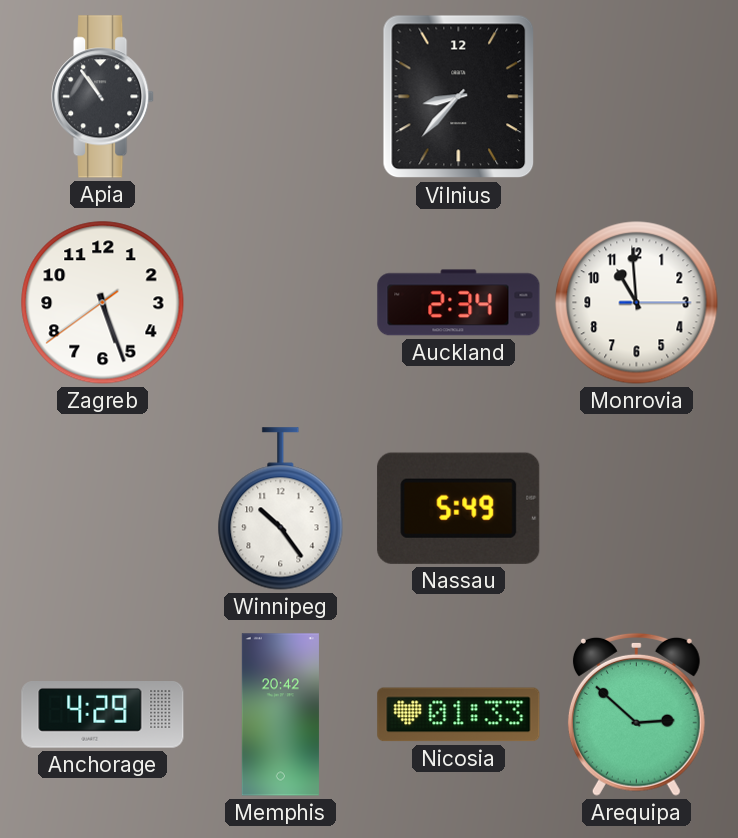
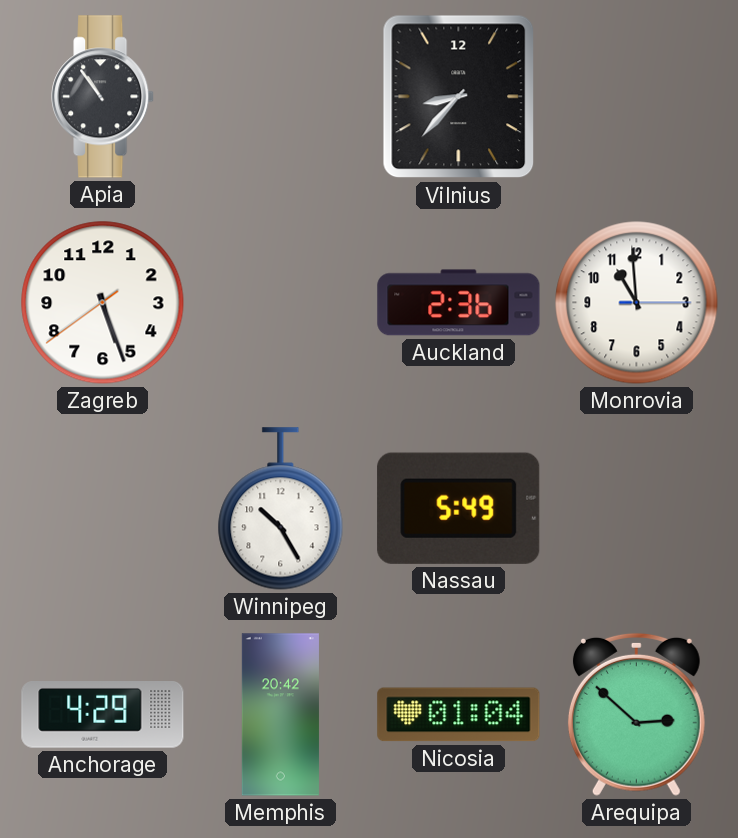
Auckland: 2:34 -> 2:36 (459, 303)
Winnipeg: 10:24 -> 10:25 (281, 509)
Nicosia: 01:33 -> 01:04 (459, 715)
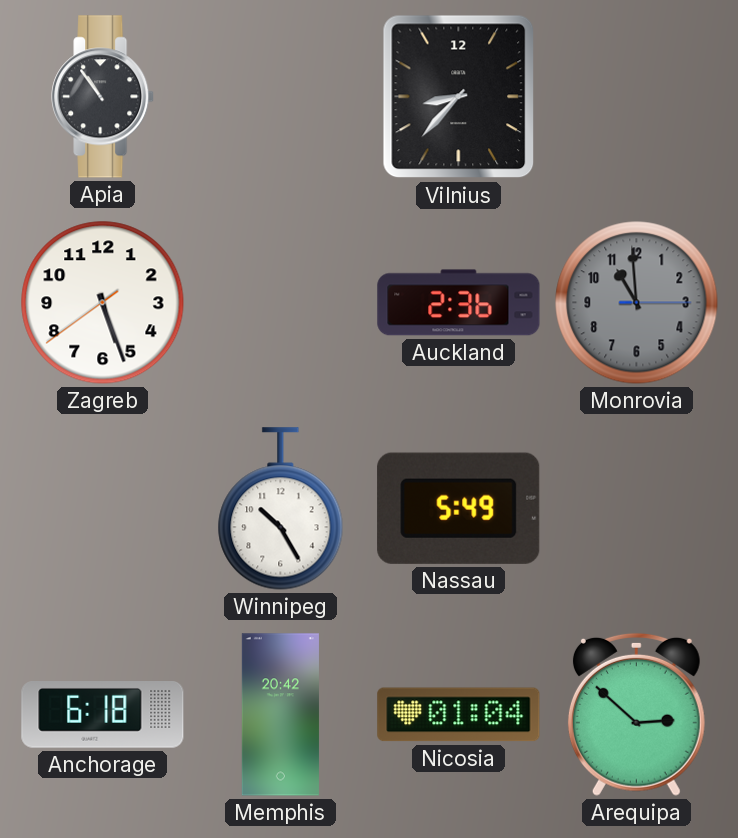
Monrovia dial: white -> grey (637, 303)
Anchorage: 4:29 -> 6:18 (103, 715)
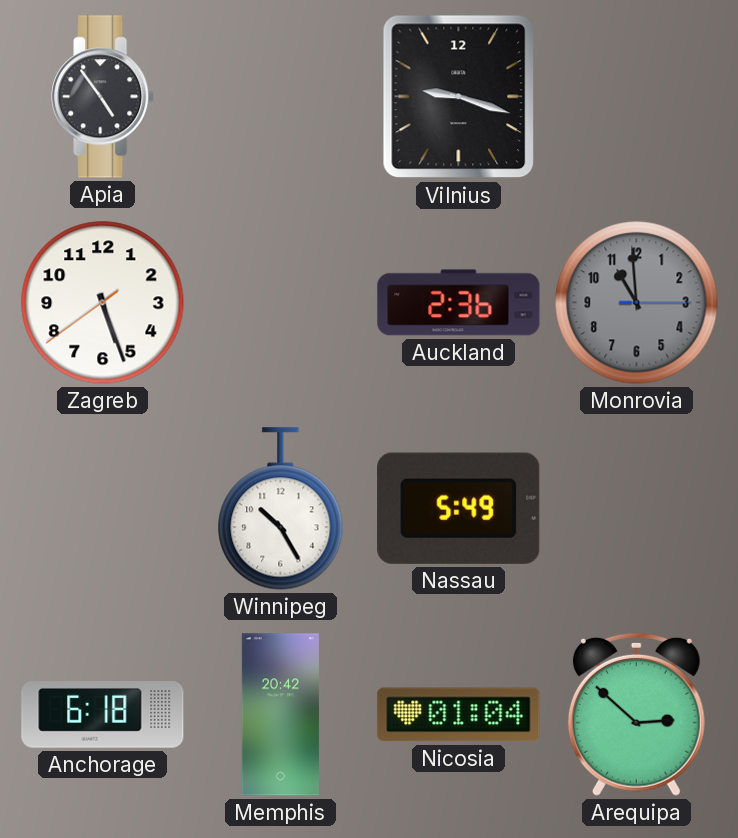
Apia: 10:54 -> 4:54 (103, 97)
Vilnius: 8:37 -> 9:18 (459, 97)
